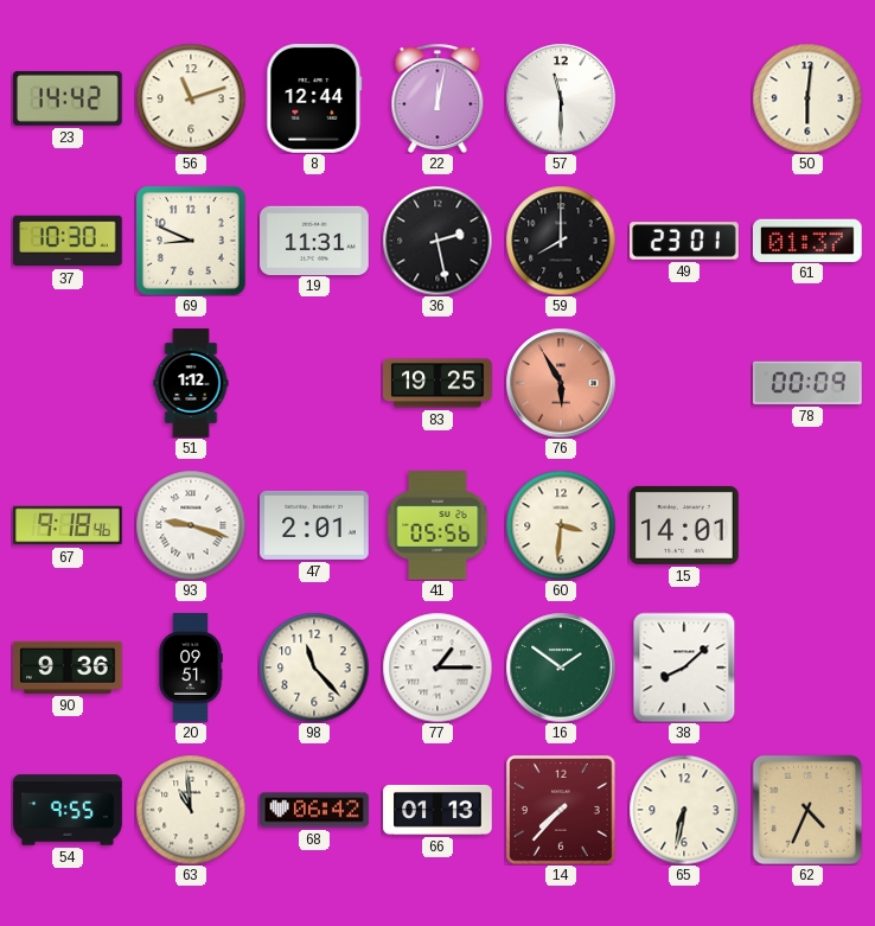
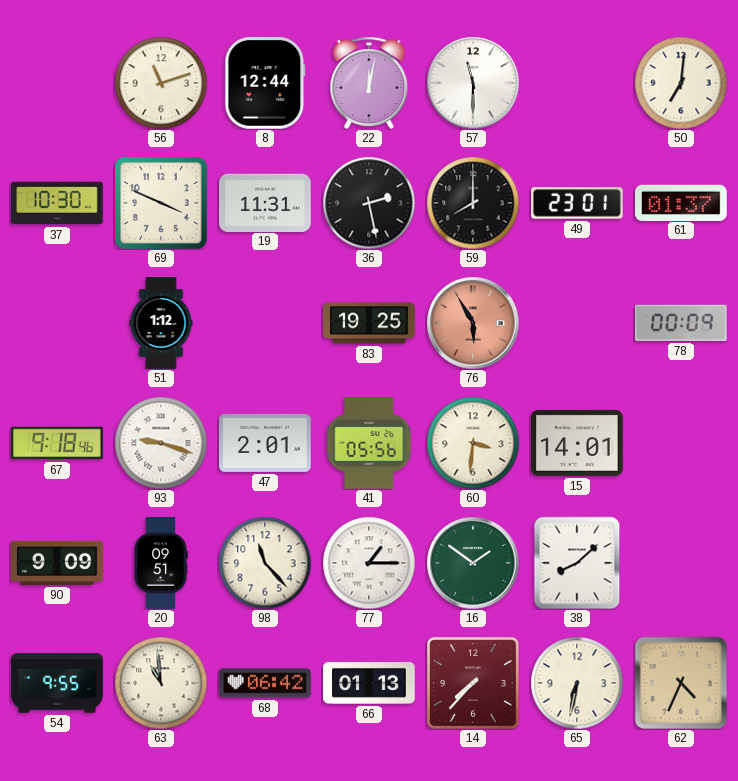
23: 14:42 -> none (68, 98)
50: 6:01 -> 7:01 (681, 83)
69: 8:49 -> 3:49 (162, 204)
90: 9:36 -> 9:09 (57, 563)
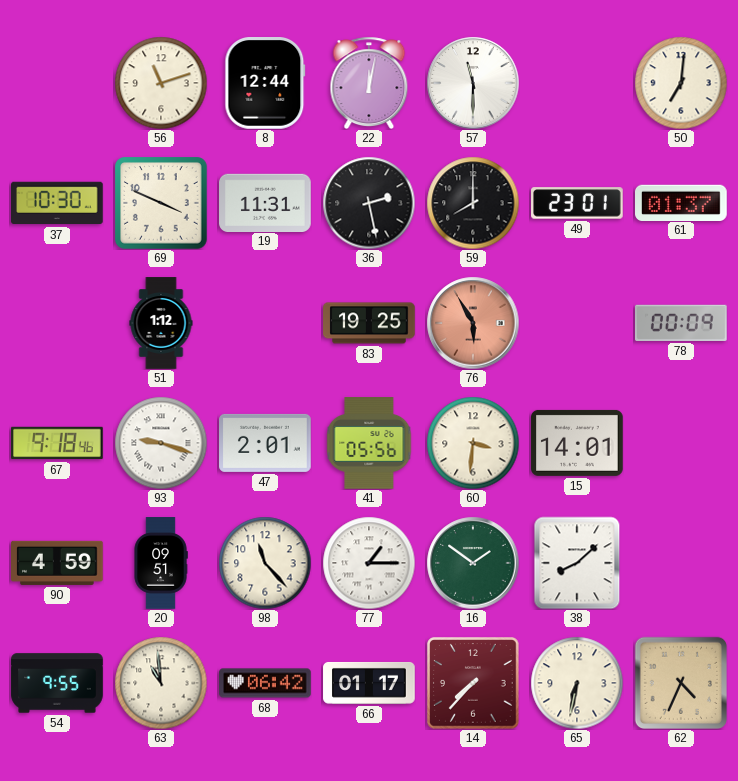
90: 9:09 -> 4:59 (57, 563)
66: 01:13 -> 01:17 (369, 683)
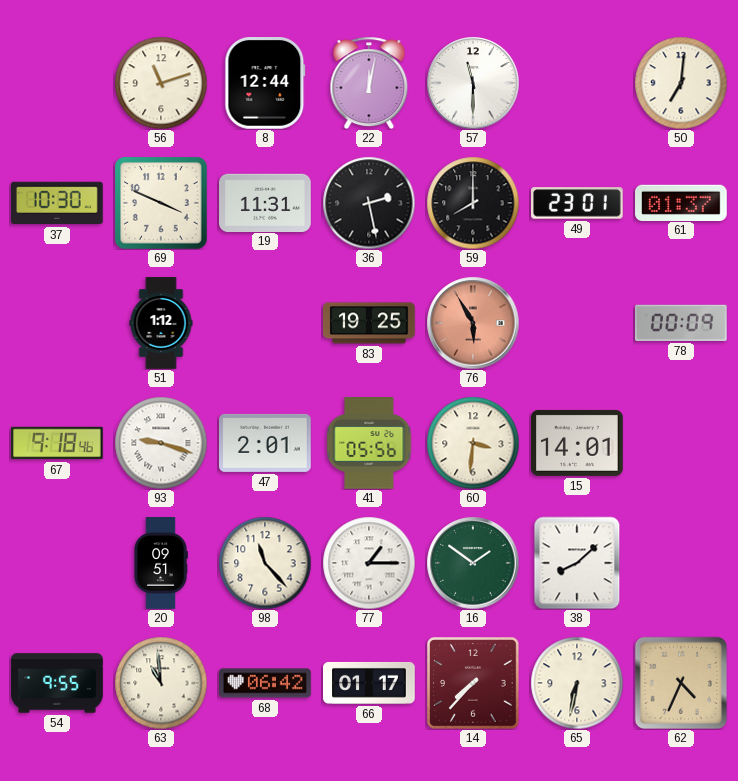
90: 4:59 -> none (57, 563)
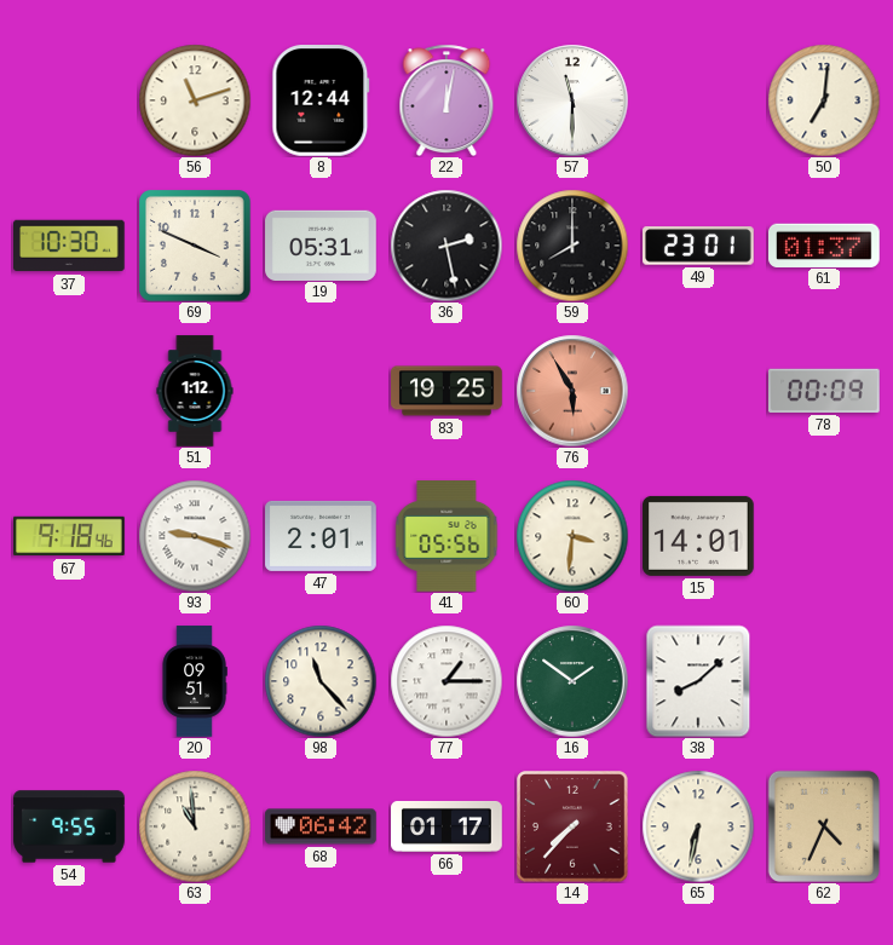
19: 11:31 -> 05:31 (321, 244)
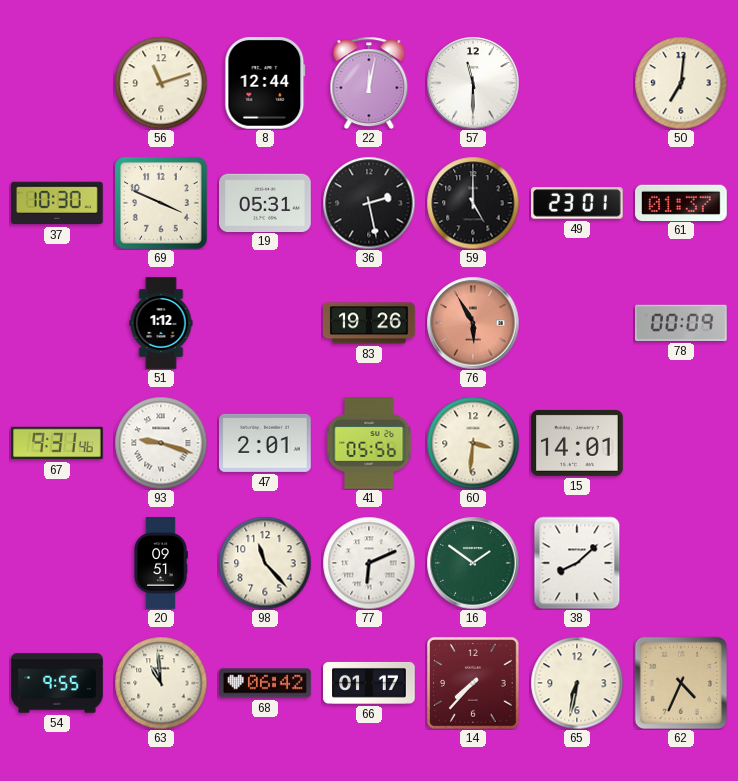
59: 8:00 -> 5:00 (473, 203)
83: 19:25 -> 19:26 (369, 323)
67: 9:18 -> 9:31 (57, 443)
77: 1:15 -> 6:11 (369, 563)
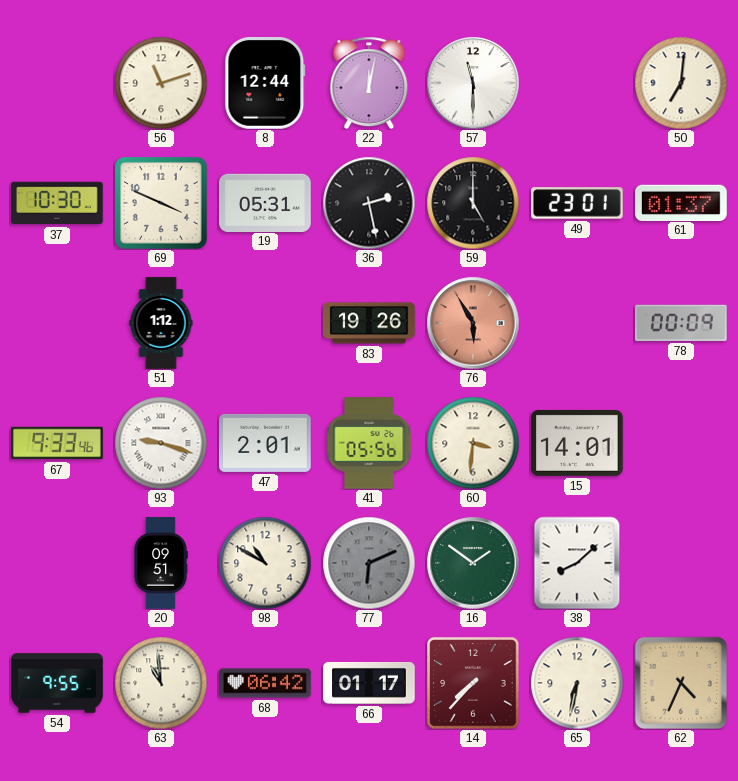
67: 9:31 -> 9:33 (57, 443)
98: 11:23 -> 10:50 (265, 563)
77 dial: white -> grey (369, 563)
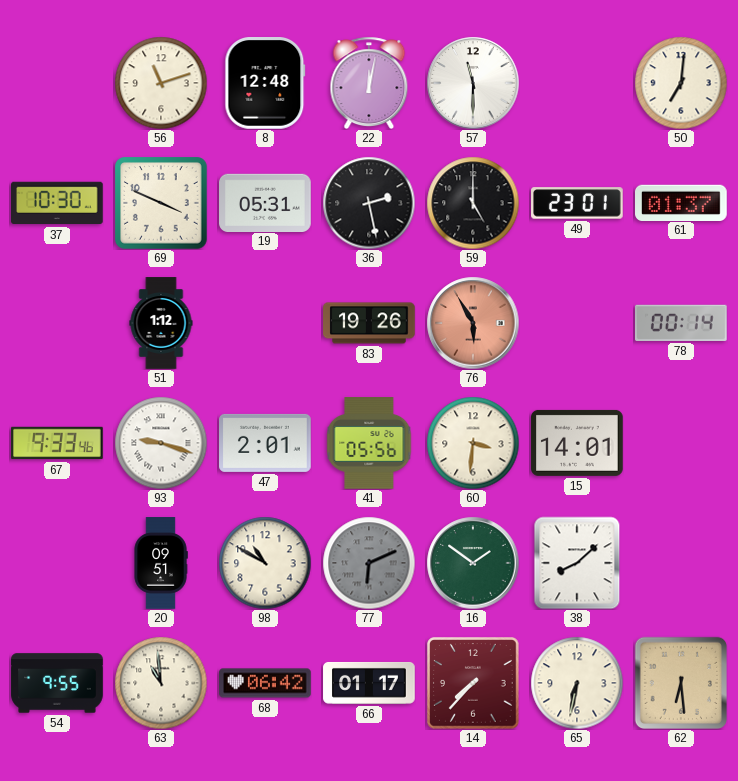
8: 12:44 -> 12:48 (265, 83)
78: 00:09 -> 00:14 (682, 323)
62: 4:34 -> 6:29 (681, 683)
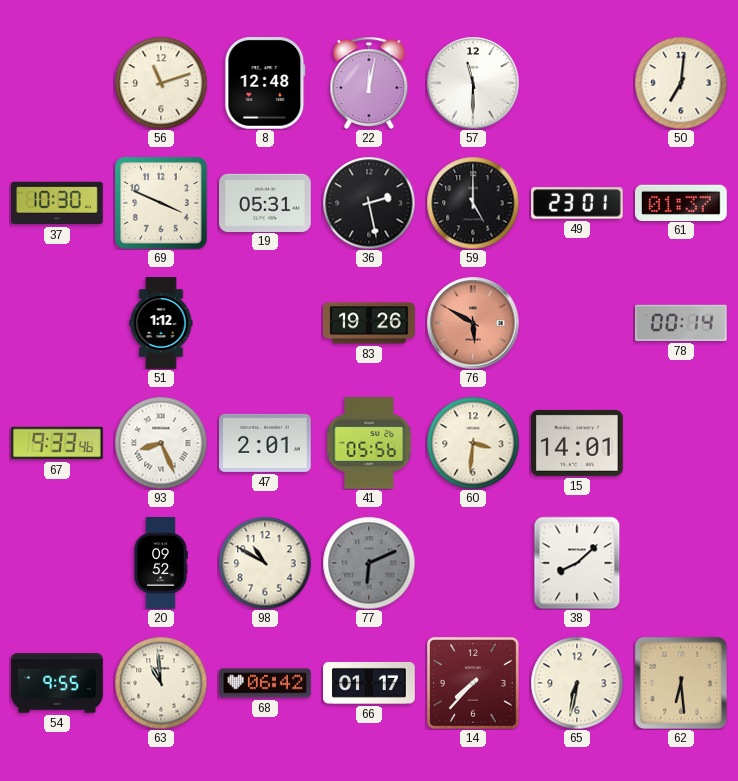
76: 5:55 -> 5:50 (473, 323)
93: 9:18 -> 8:26 (161, 443)
20: 09:51 -> 09:52 (161, 563)
16: 1:51 -> none (473, 563)
